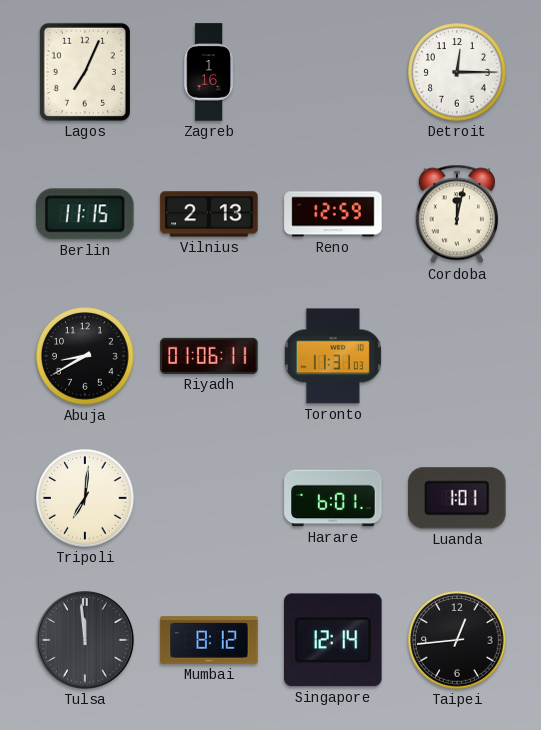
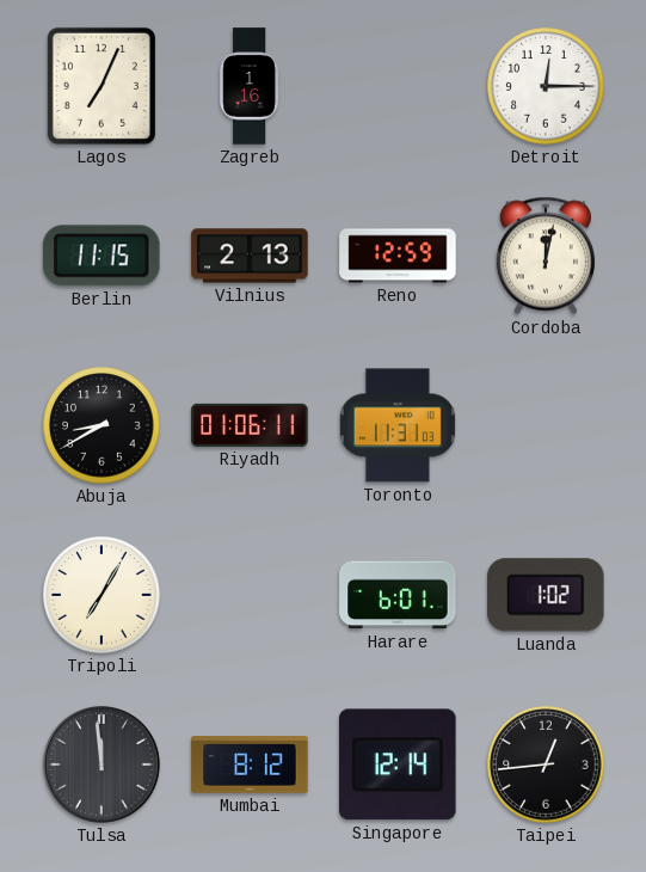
Tripoli: 7:01 -> 7:05 (101, 595)
Luanda: 1:01 -> 1:02 (546, 595)
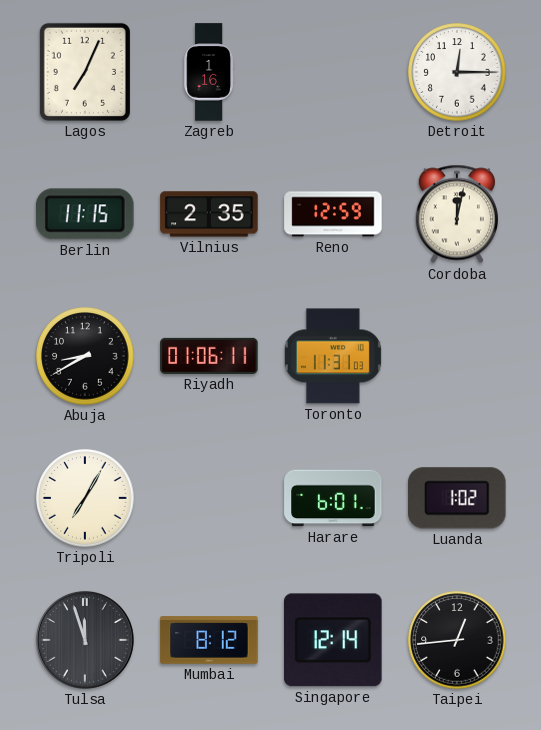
Vilnius: 2:13 -> 2:35 (209, 214)
Tulsa: 11:59 -> 11:57 (85, 640)
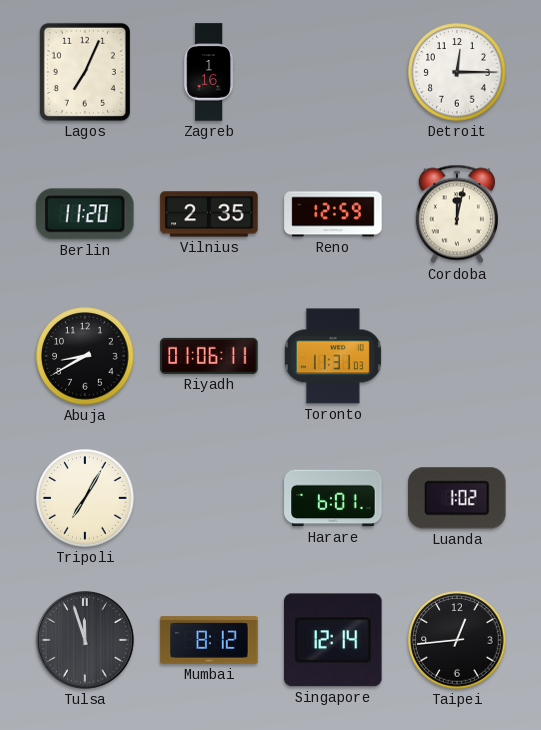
Berlin: 11:15 -> 11:20 (86, 214)
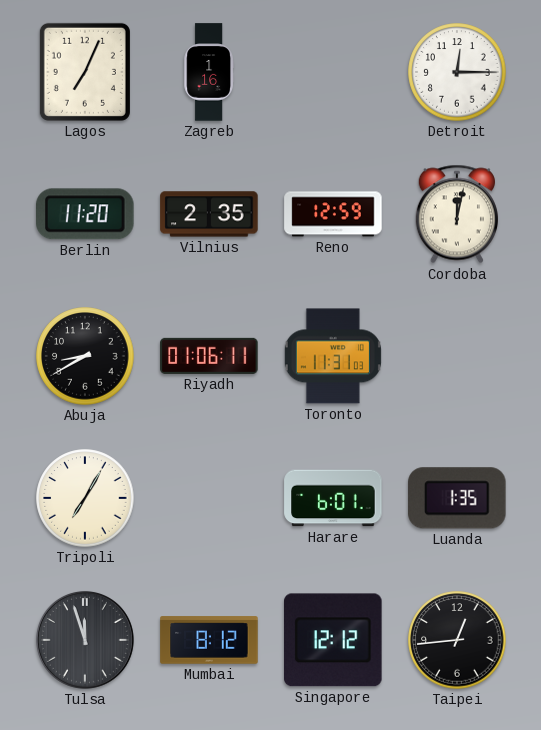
Luanda: 1:02 -> 1:35 (457, 498)
Singapore: 12:14 -> 12:12 (334, 640)
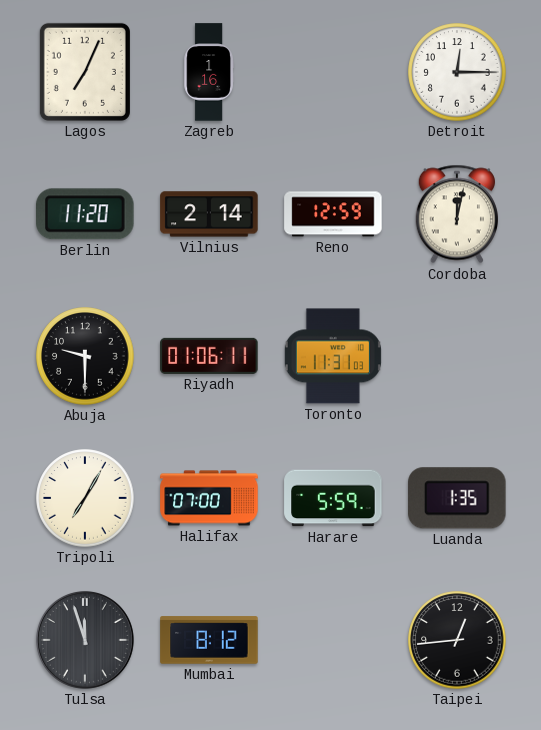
Vilnius: 2:35 -> 2:14 (209, 214)
Abuja: 8:40 -> 9:30 (85, 356)
Halifax: none -> 07:00 (209, 498)
Harare: 6:01 -> 5:59 (333, 498)
Singapore: 12:12 -> none (334, 640)
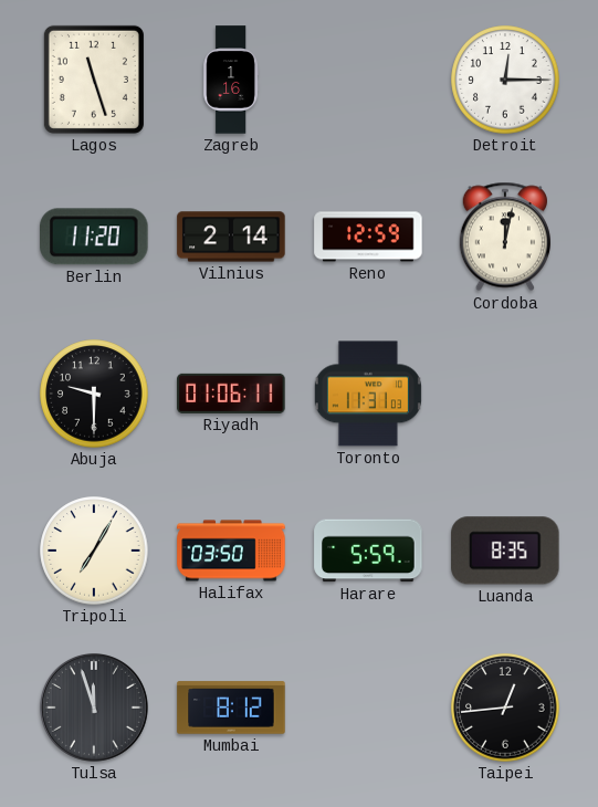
Lagos: 7:04 -> 11:27 (94, 80)
Halifax: 07:00 -> 03:50 (231, 551)
Luanda: 1:35 -> 8:35 (505, 551)
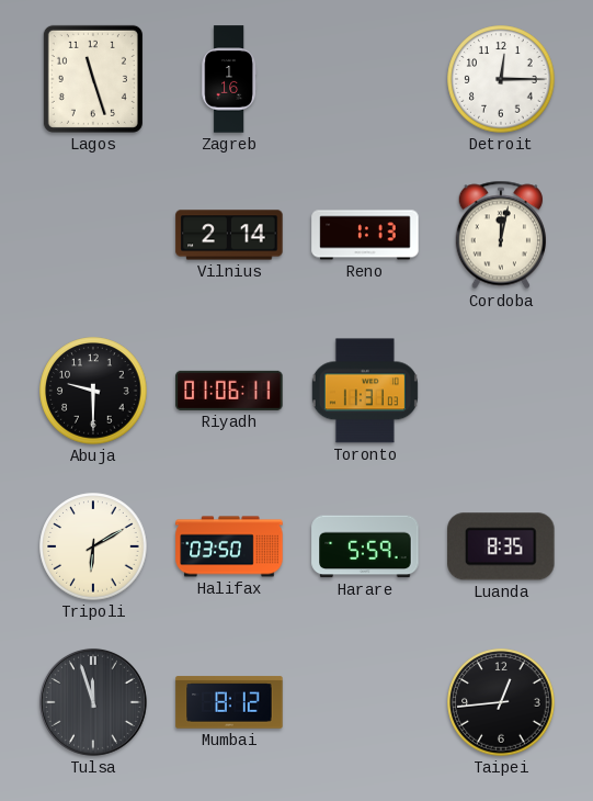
Berlin: 11:20 -> none (95, 237)
Reno: 12:59 -> 1:13 (365, 235)
Tripoli: 7:05 -> 6:10 (93, 546)
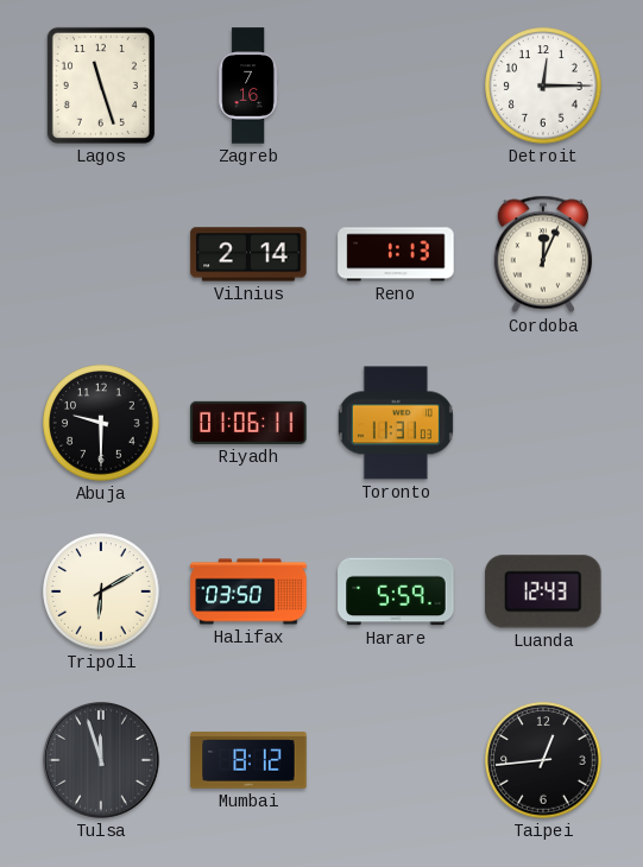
Zagreb: 1:16 -> 7:16 (247, 86)
Cordoba: 12:02 -> 12:04 (543, 254)
Luanda: 8:35 -> 12:43 (543, 591)
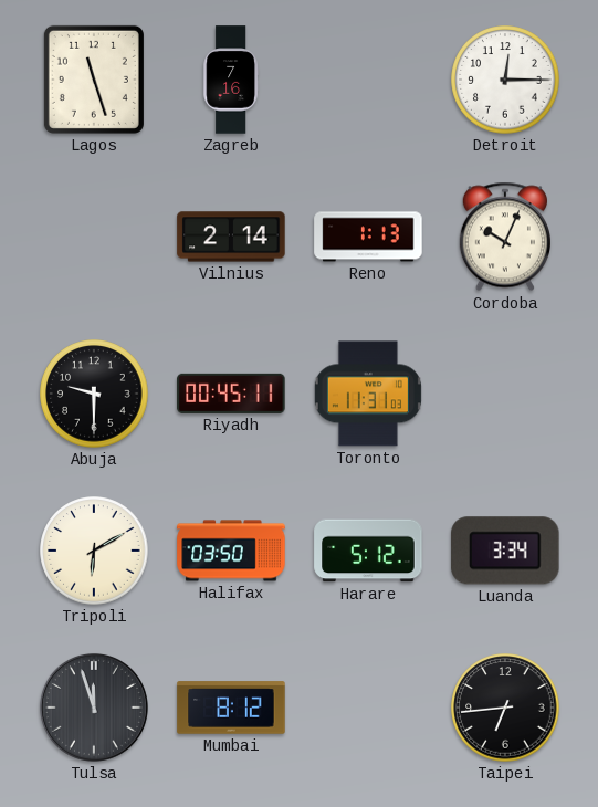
Cordoba: 12:04 -> 10:04 (505, 237)
Riyadh: 01:06 -> 00:45 (231, 394)
Harare: 5:59 -> 5:12 (368, 551)
Luanda: 12:43 -> 3:34 (505, 551)
Taipei: 12:44 -> 6:44 (505, 708)
